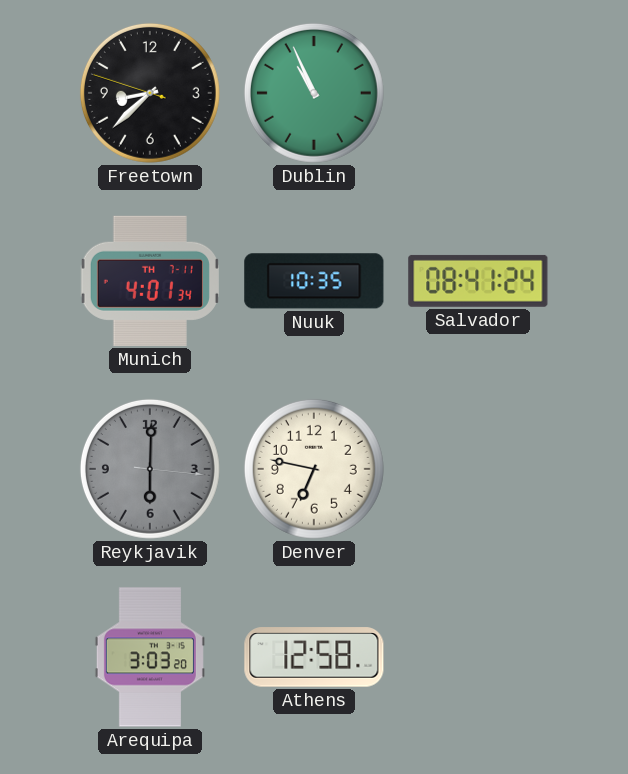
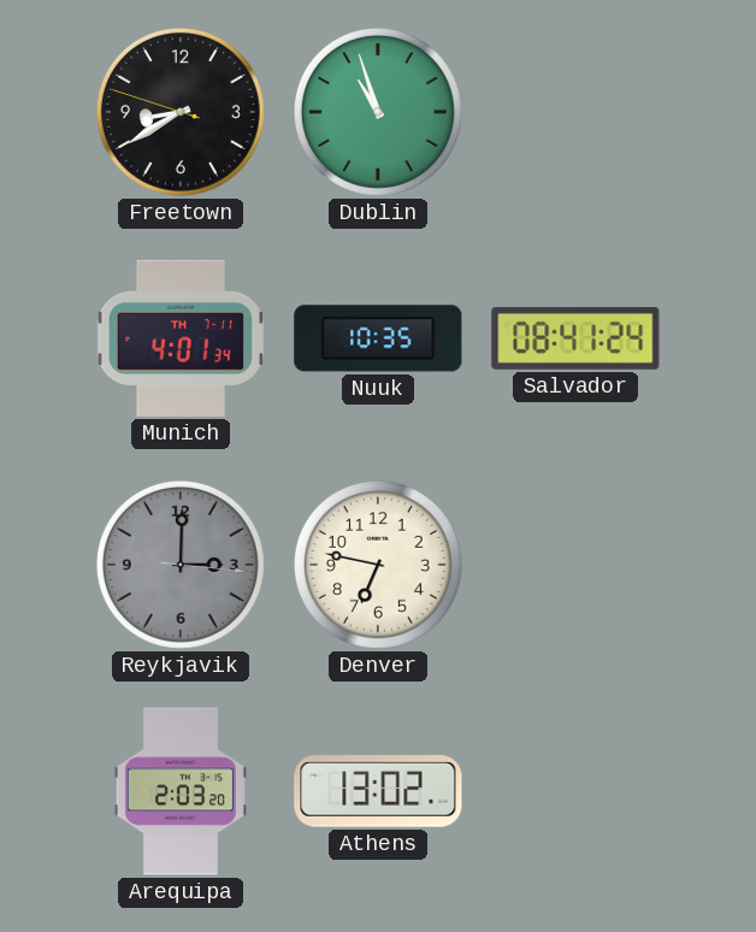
Freetown: 8:37 -> 8:39 (181, 112)
Dublin: 10:56 -> 10:57 (378, 112)
Reykjavik: 6:00 -> 3:00 (181, 565)
Arequipa: 3:03 -> 2:03 (181, 791)
Athens: 12:58 -> 13:02 (378, 791)
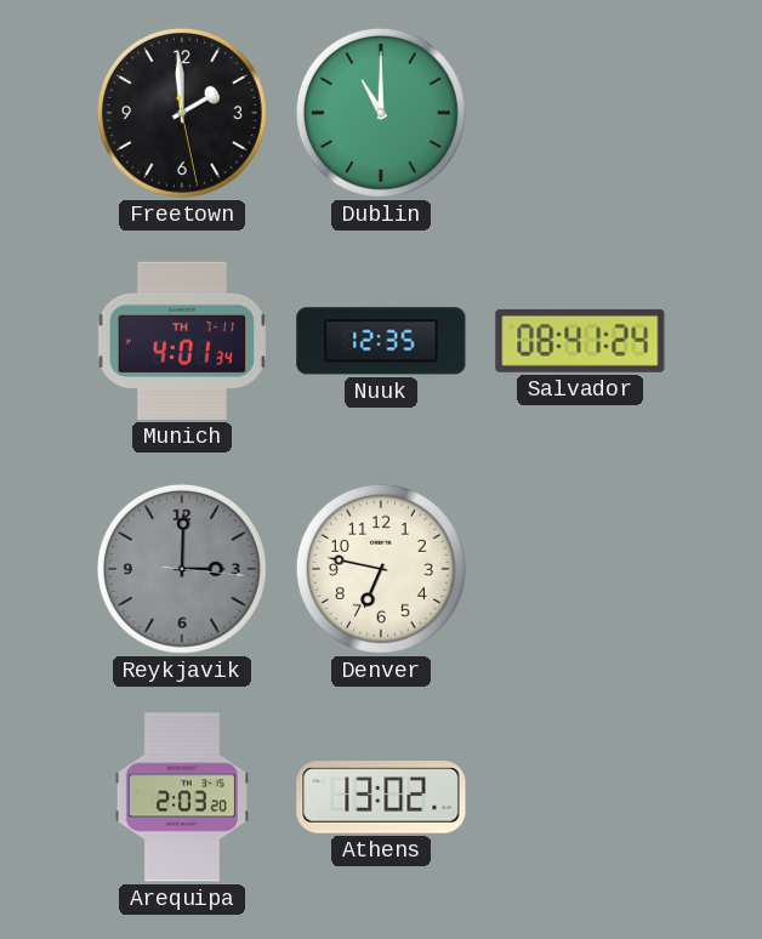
Freetown: 8:39 -> 1:59 (182, 113)
Dublin: 10:57 -> 11:00 (381, 113)
Nuuk: 10:35 -> 12:35 (381, 341)
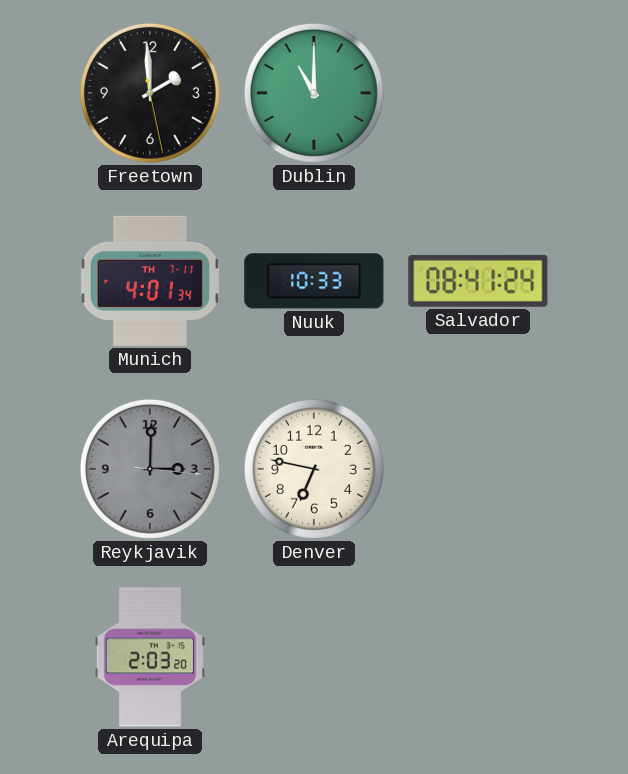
Nuuk: 12:35 -> 10:33 (314, 281)
Athens: 13:02 -> none (381, 797)
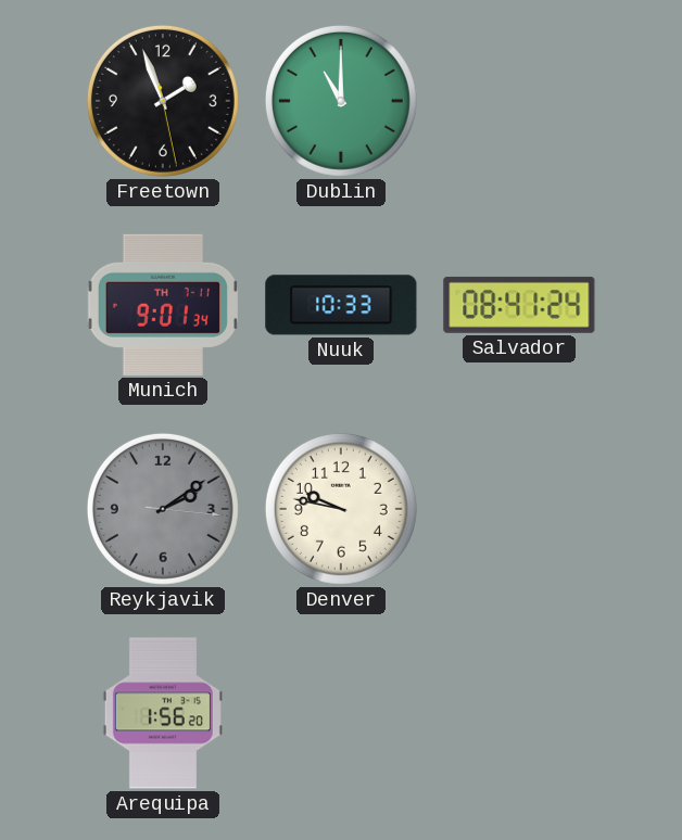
Freetown: 1:59 -> 1:56 (163, 101)
Munich: 4:01 -> 9:01 (163, 305)
Reykjavik: 3:00 -> 2:09 (163, 509)
Denver: 6:47 -> 9:47 (341, 509)
Arequipa: 2:03 -> 1:56 (163, 713)
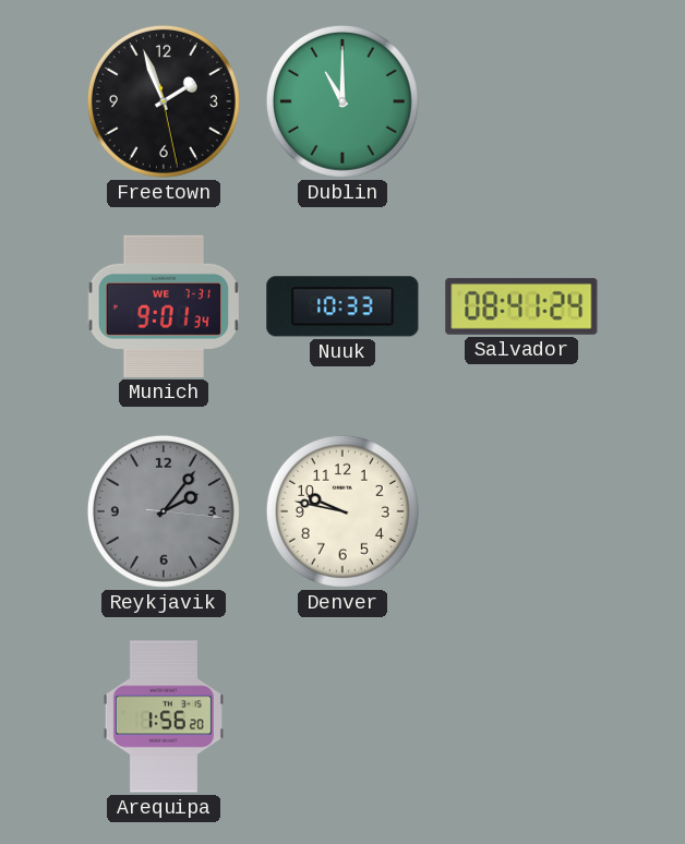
Munich date: TH 7-11 -> WE 7-31 (164, 306)
Reykjavik: 2:09 -> 2:06 (164, 511)
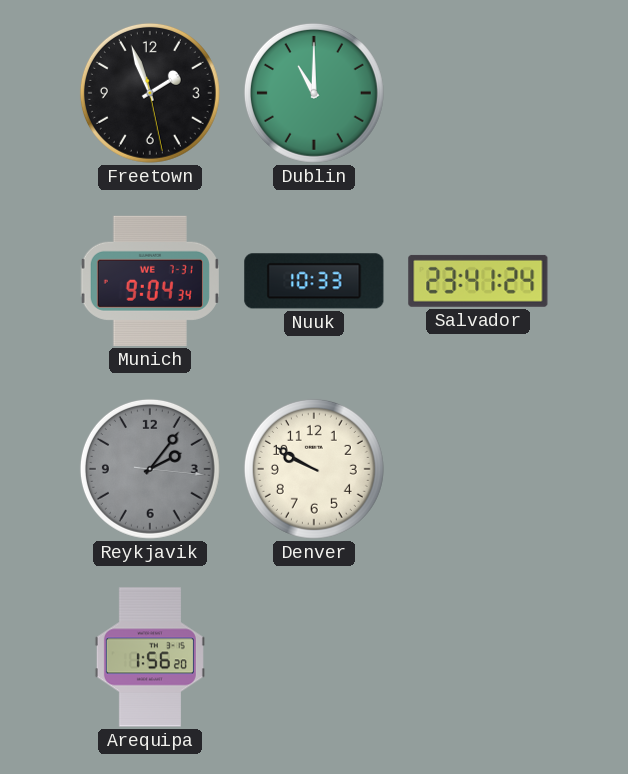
Munich: 9:01 -> 9:04 (150, 281)
Salvador: 08:41 -> 23:41 (478, 281)
Denver: 9:47 -> 9:50 (314, 469)
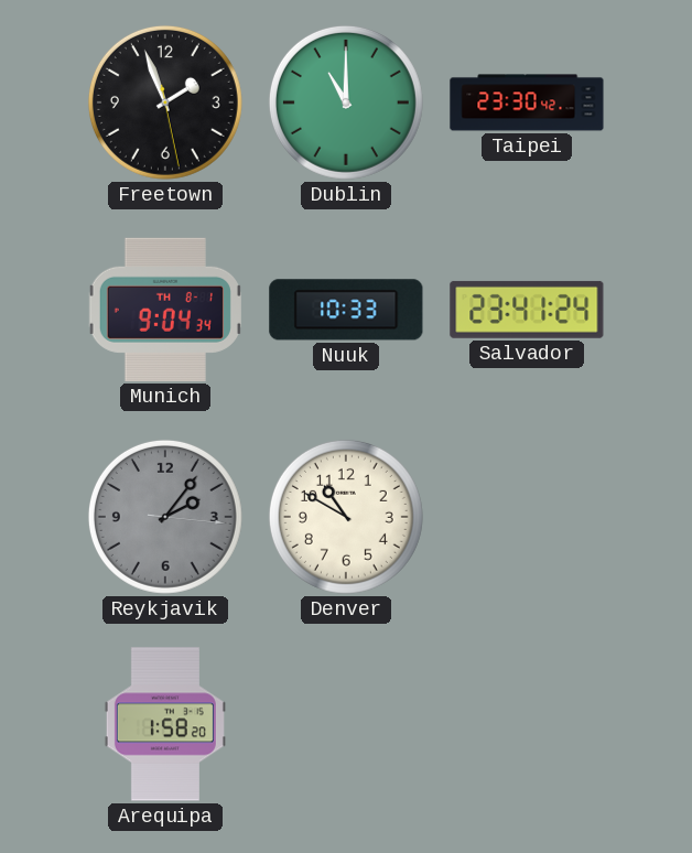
Taipei: none -> 23:30 (527, 102)
Munich date: WE 7-31 -> TH 8-1 (165, 310)
Denver: 9:50 -> 10:50 (346, 517)
Arequipa: 1:56 -> 1:58 (165, 724)
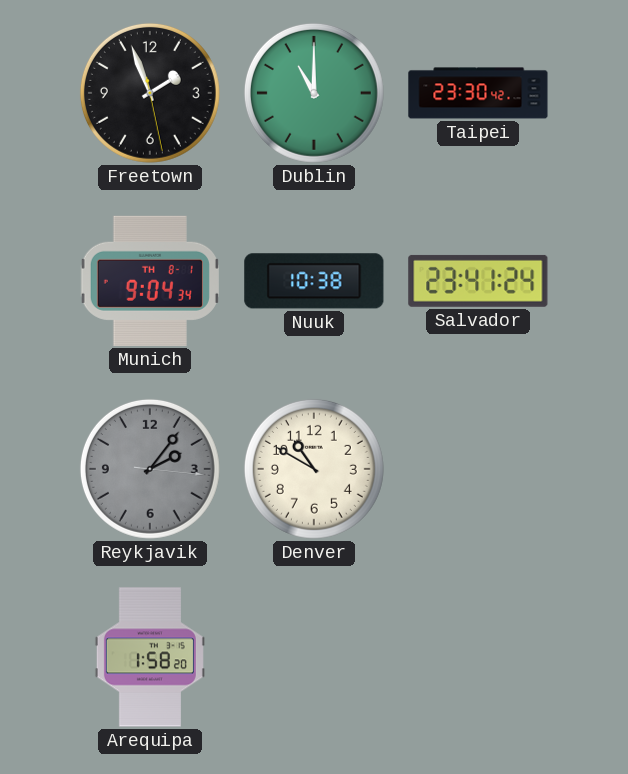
Nuuk: 10:33 -> 10:38 (314, 281)
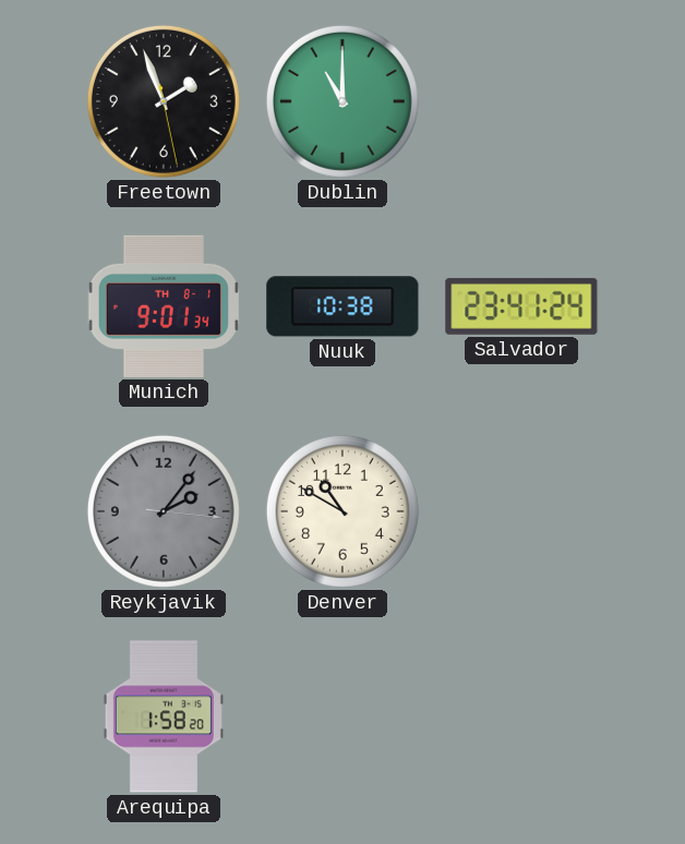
Taipei: 23:30 -> none (478, 93)
Munich: 9:04 -> 9:01 (164, 306)
